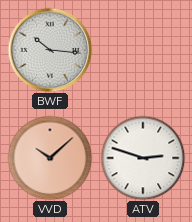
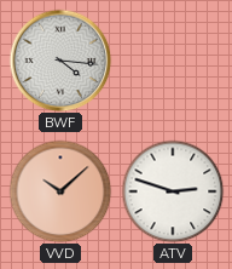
BWF: 10:16 -> 4:16 (60, 61)
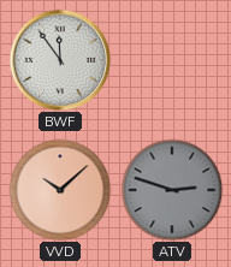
BWF: 4:16 -> 11:54 (60, 60)
ATV dial: white -> grey (172, 190)
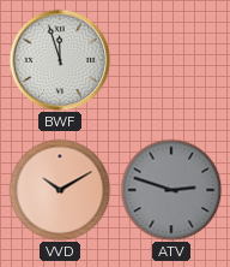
BWF: 11:54 -> 11:57 (60, 60)
VVD: 10:08 -> 10:10 (60, 190)
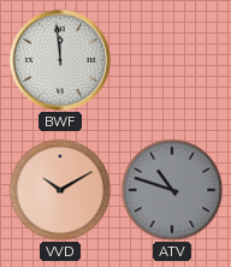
BWF: 11:57 -> 11:59 (60, 60)
ATV: 2:48 -> 10:48 (172, 190)
